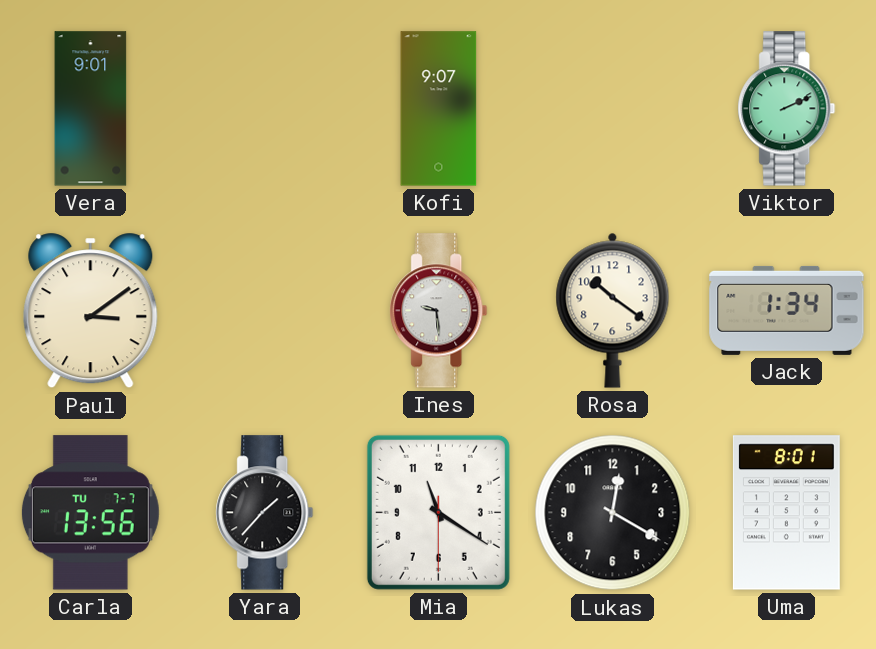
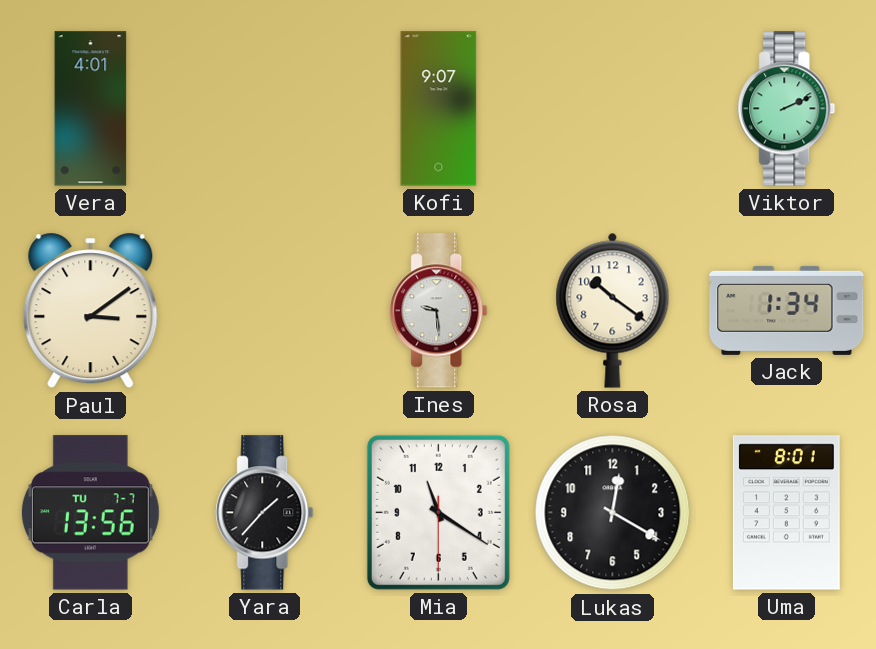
Vera: 9:01 -> 4:01 (91, 109)
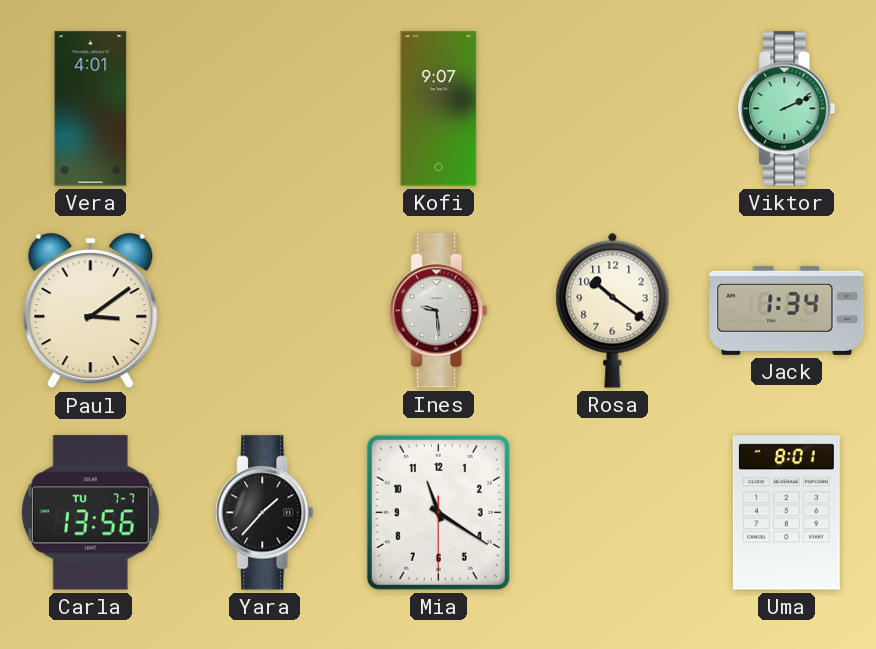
Lukas: 12:20 -> none (613, 513)
